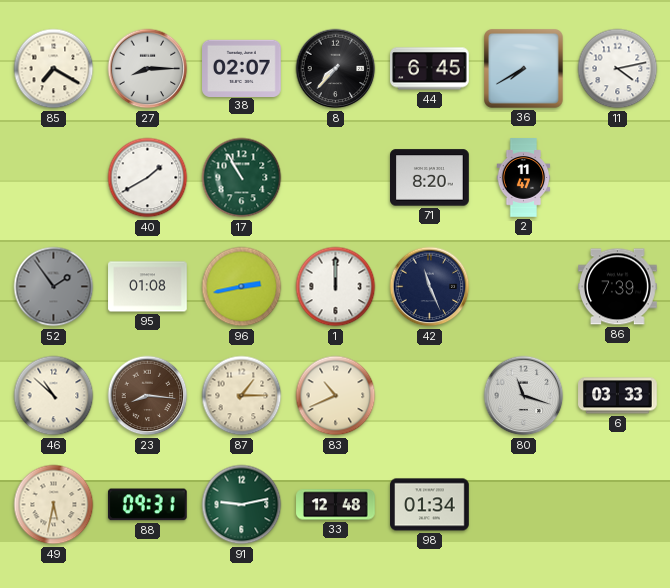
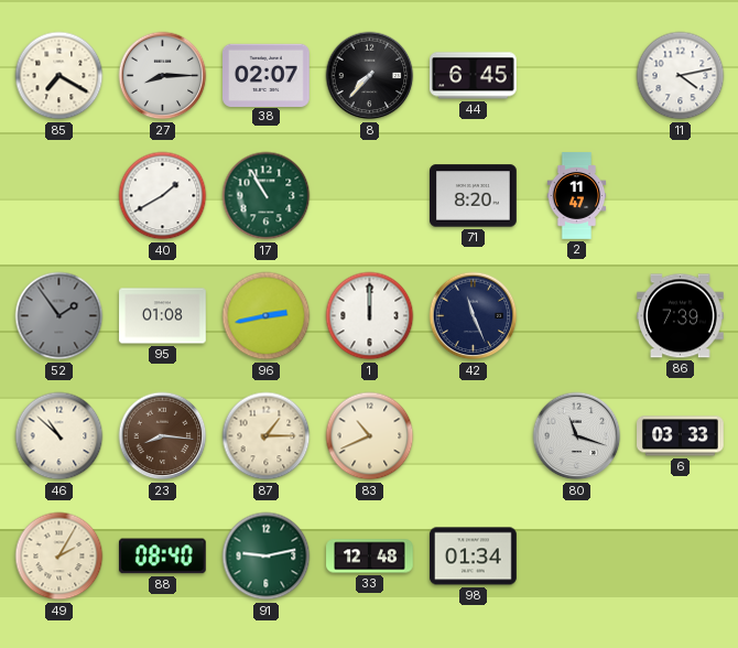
36: 7:40 -> none (524, 69)
49: 5:32 -> 2:05 (59, 557)
88: 09:31 -> 08:40 (162, 557)
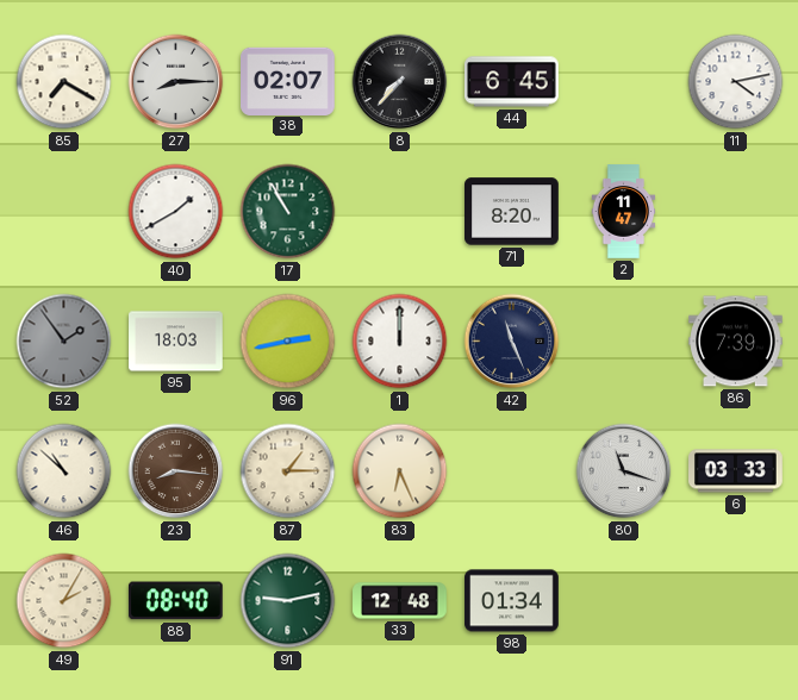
95: 01:08 -> 18:03 (176, 342)
83: 10:41 -> 6:26 (400, 471)
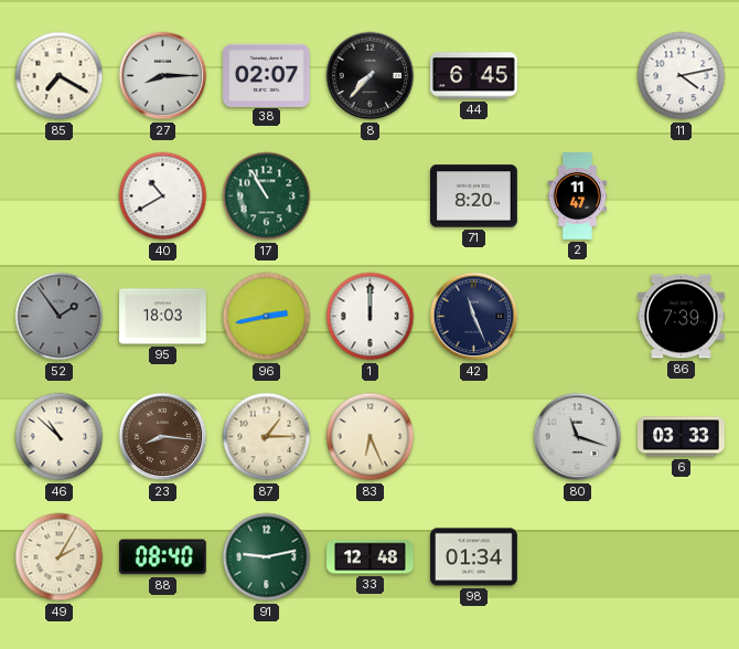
40: 1:40 -> 10:40 (163, 196)
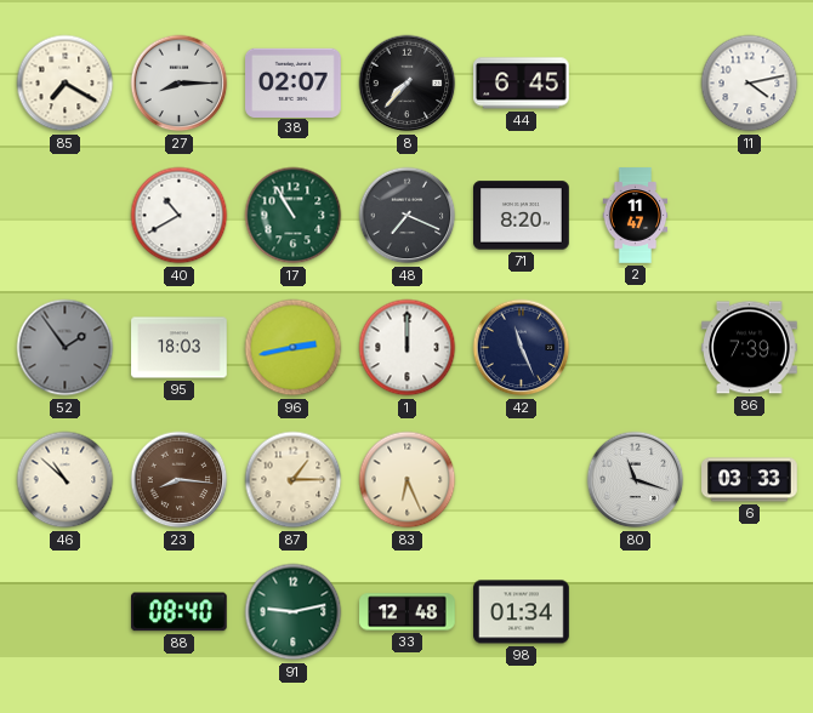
48: none -> 7:19 (408, 216)
49: 2:05 -> none (60, 557)
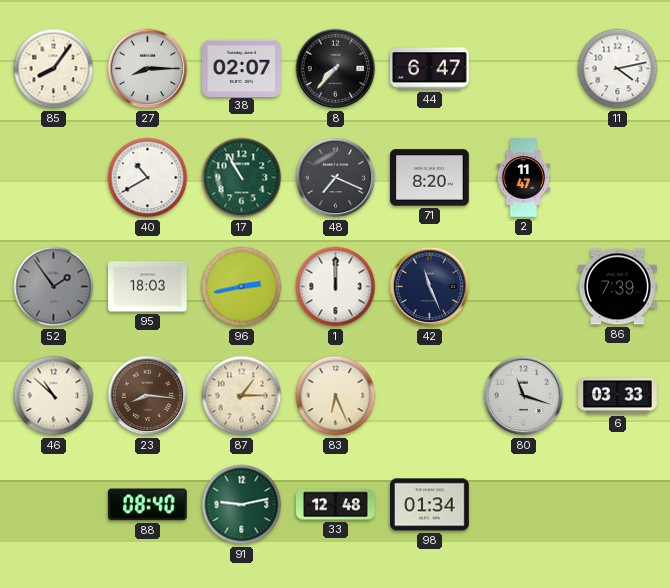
85: 7:20 -> 8:06 (54, 69)
44: 6:45 -> 6:47 (430, 69)
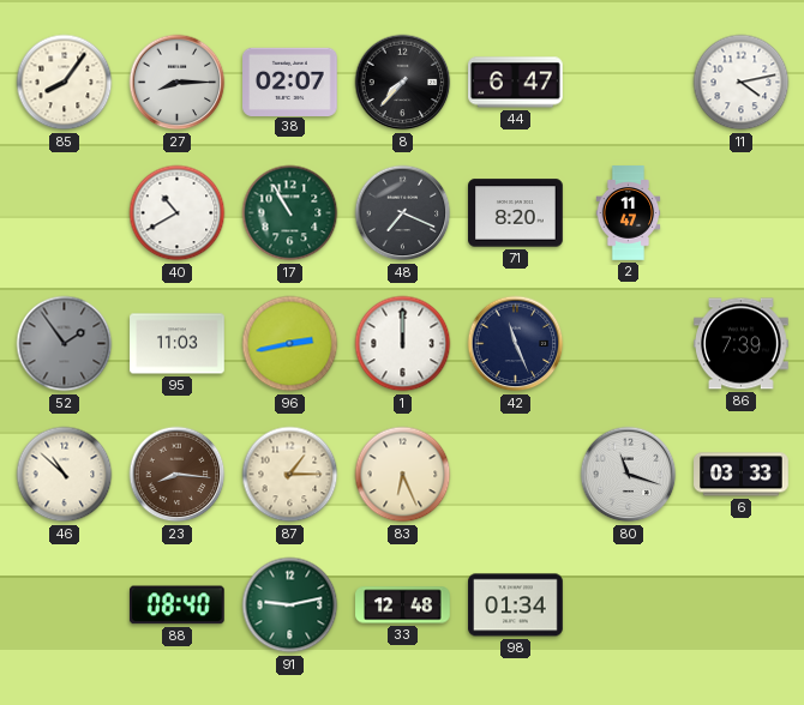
95: 18:03 -> 11:03 (178, 344)
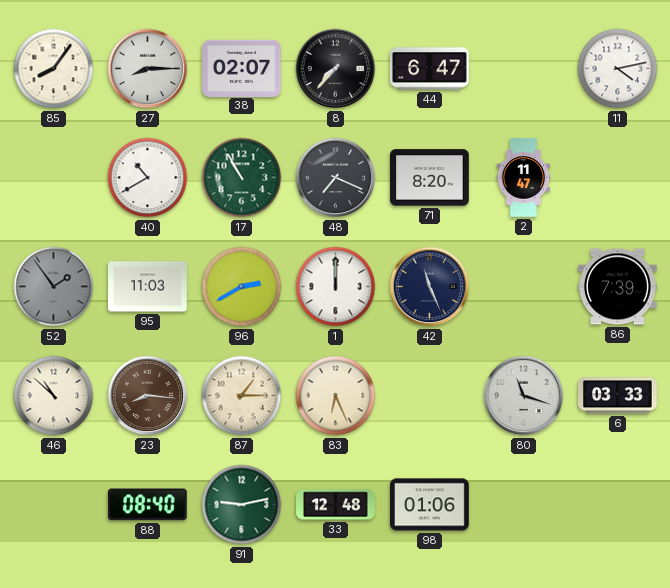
96: 2:43 -> 2:40 (242, 287)
98: 01:34 -> 01:06 (430, 505)
